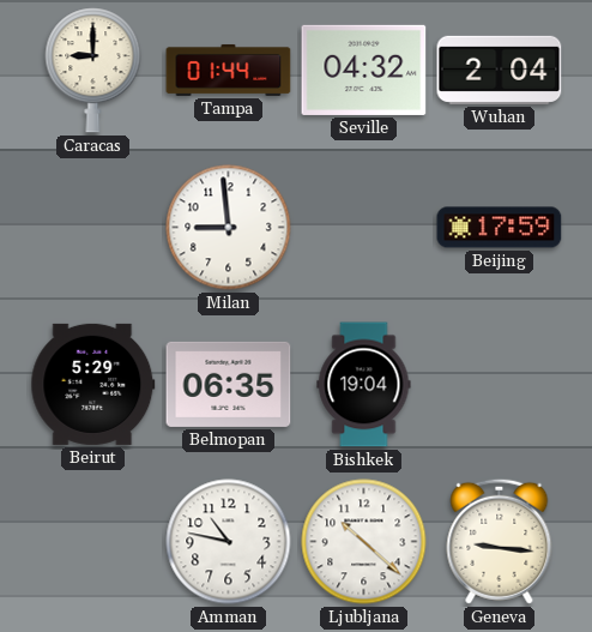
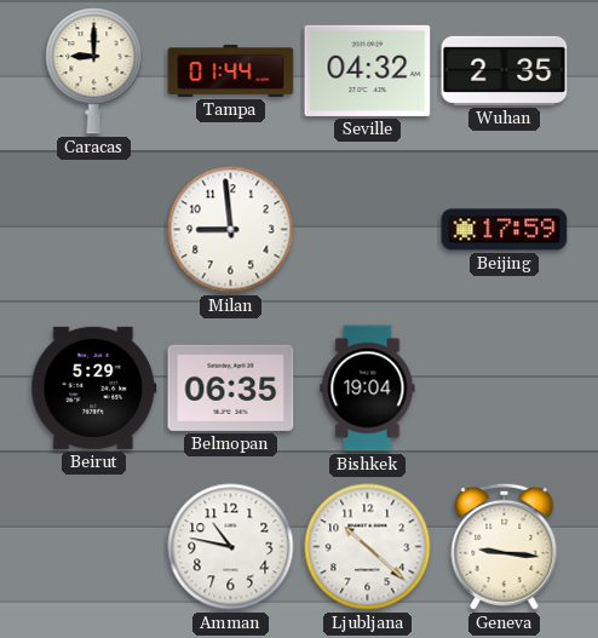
Wuhan: 2:04 -> 2:35 (505, 70)
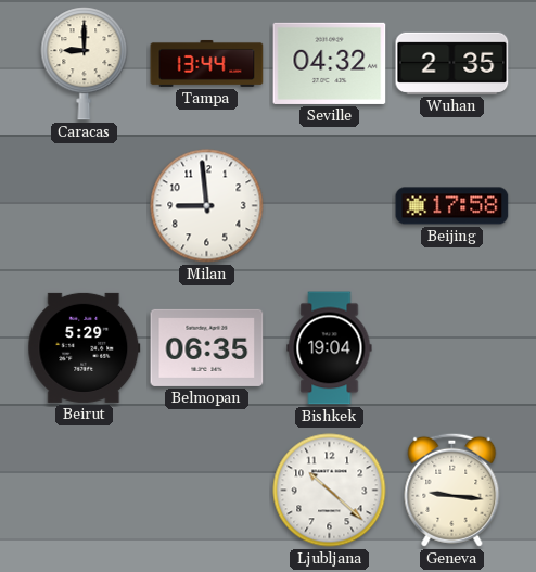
Tampa: 01:44 -> 13:44 (207, 63)
Beijing: 17:59 -> 17:58 (452, 206)
Amman: 10:47 -> none (231, 547)
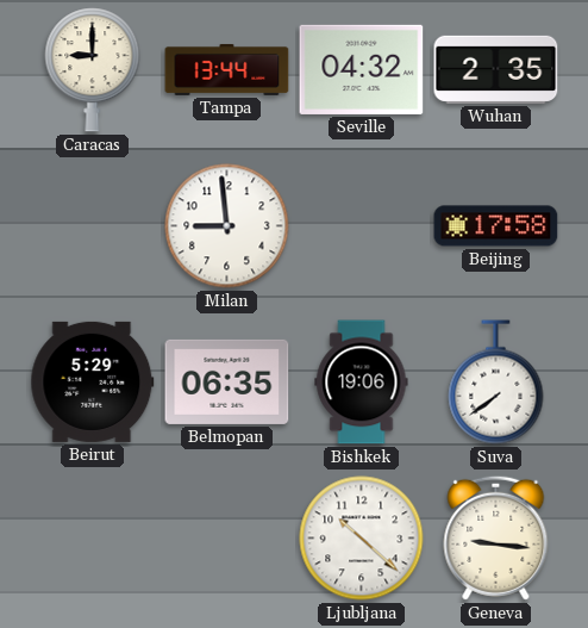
Bishkek: 19:04 -> 19:06 (362, 383)
Suva: none -> 7:39 (496, 383)
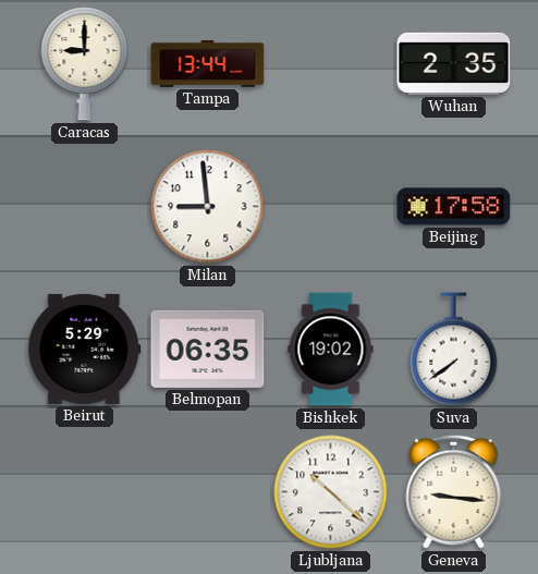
Seville: 04:32 -> none (362, 69)
Bishkek: 19:06 -> 19:02 (331, 350)
